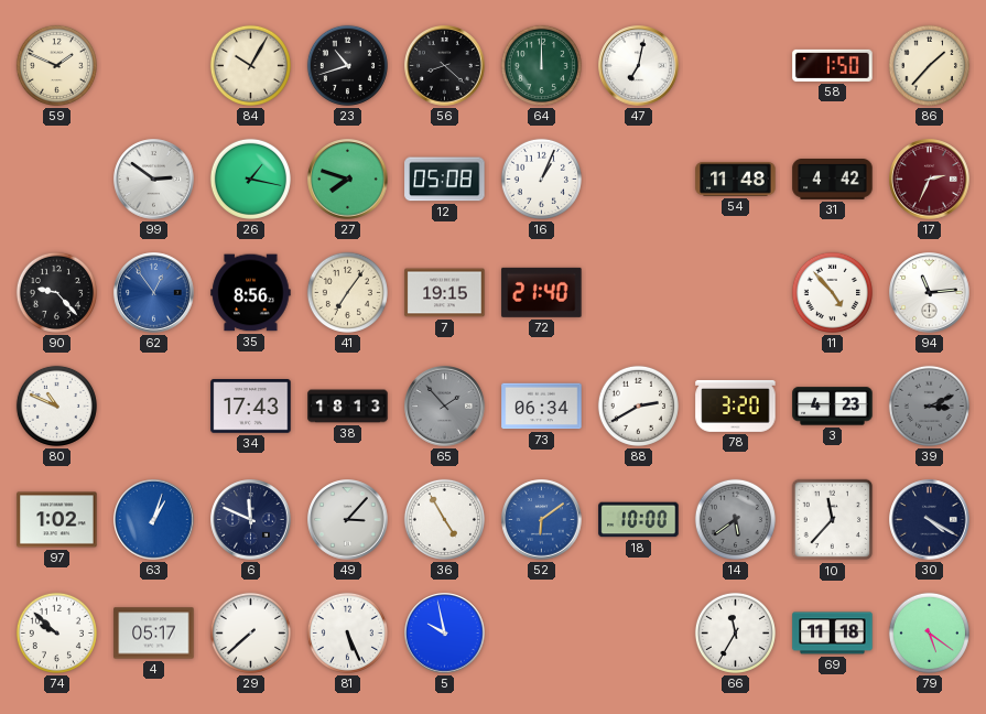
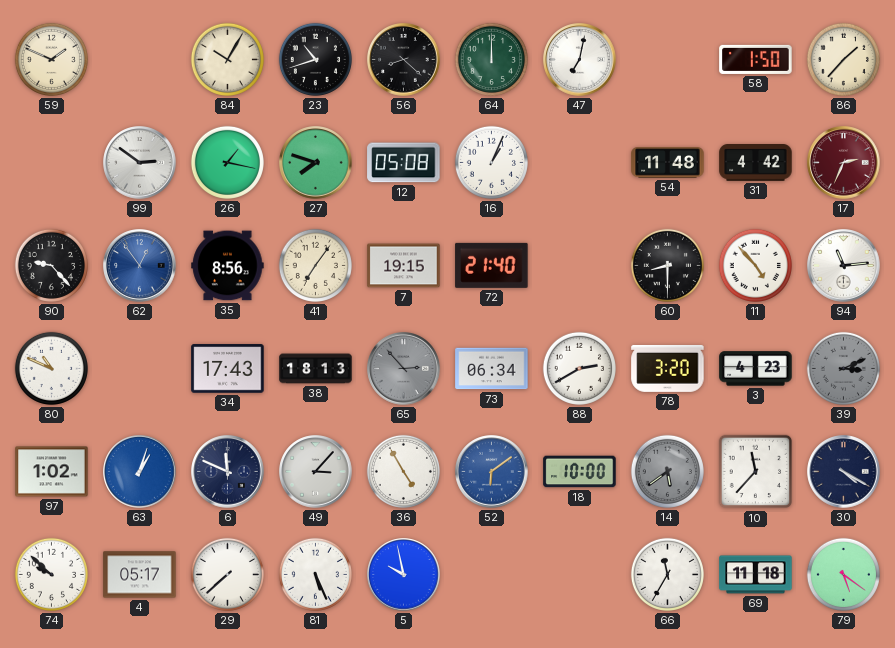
60: none -> 8:30 (667, 265)
65: 1:53 -> 2:53 (404, 369)
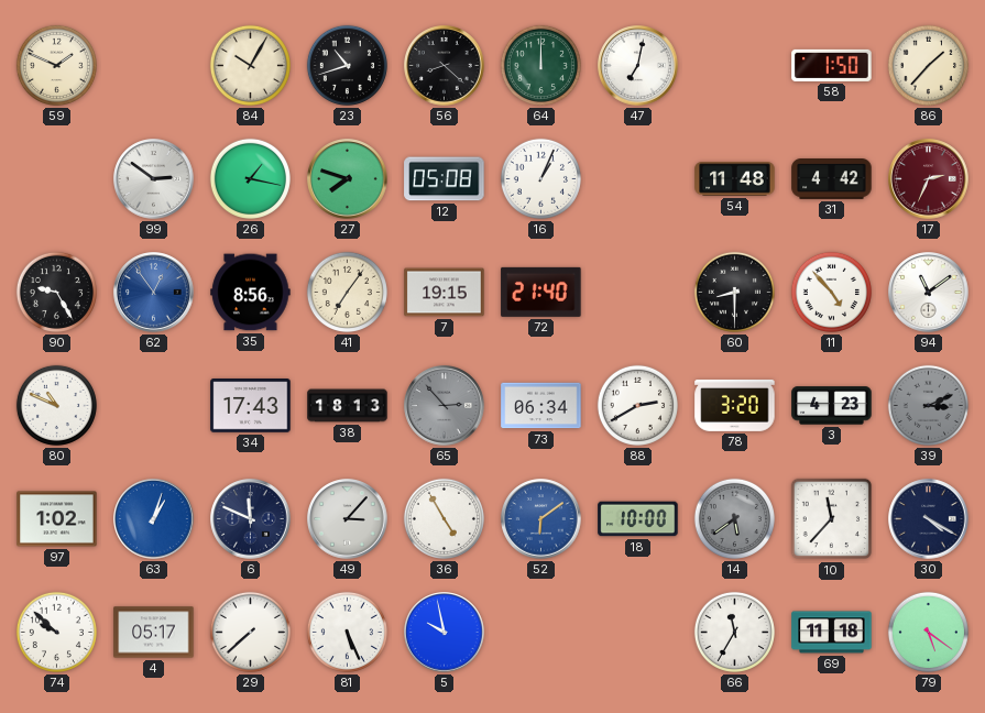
90: 9:23 -> 9:25 (56, 292)
94: 11:14 -> 11:09 (929, 293)
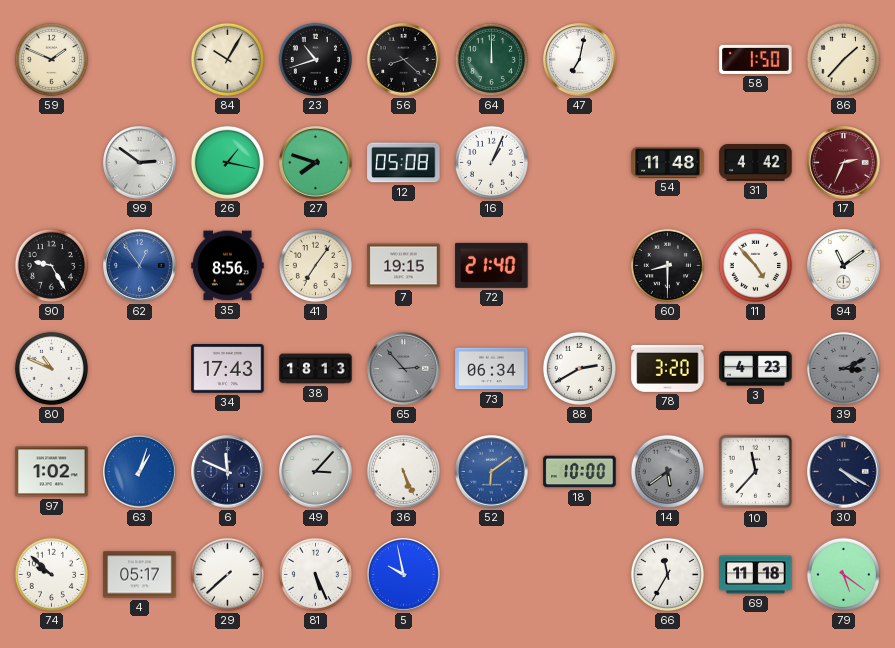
36: 4:55 -> 5:26 (403, 471)
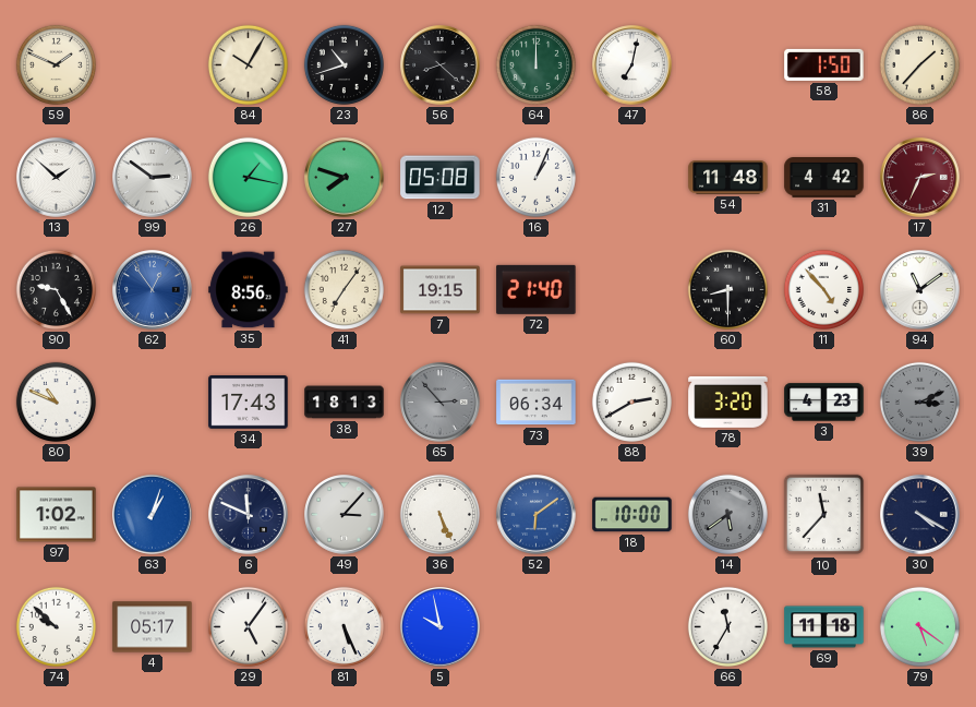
13: none -> 1:52 (57, 178)
29: 7:38 -> 5:06 (248, 626)
